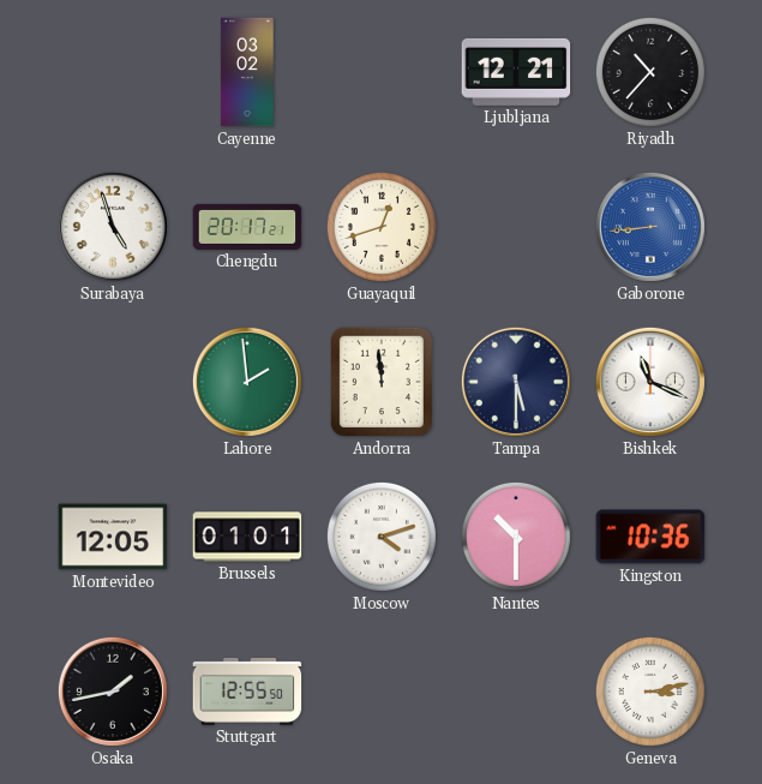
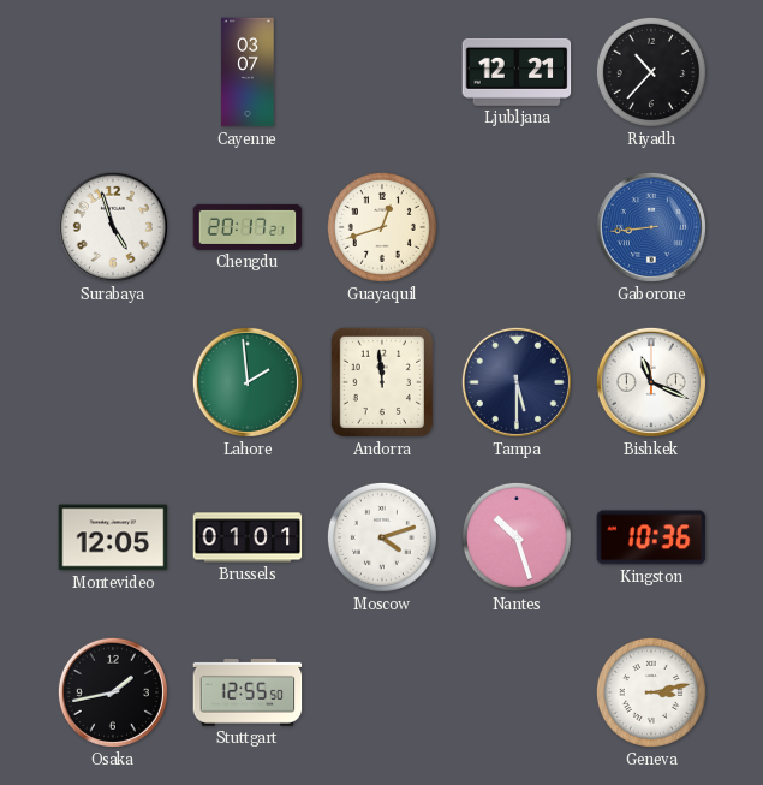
Cayenne: 03:02 -> 03:07 (248, 72)
Nantes: 10:30 -> 10:27 (517, 537)
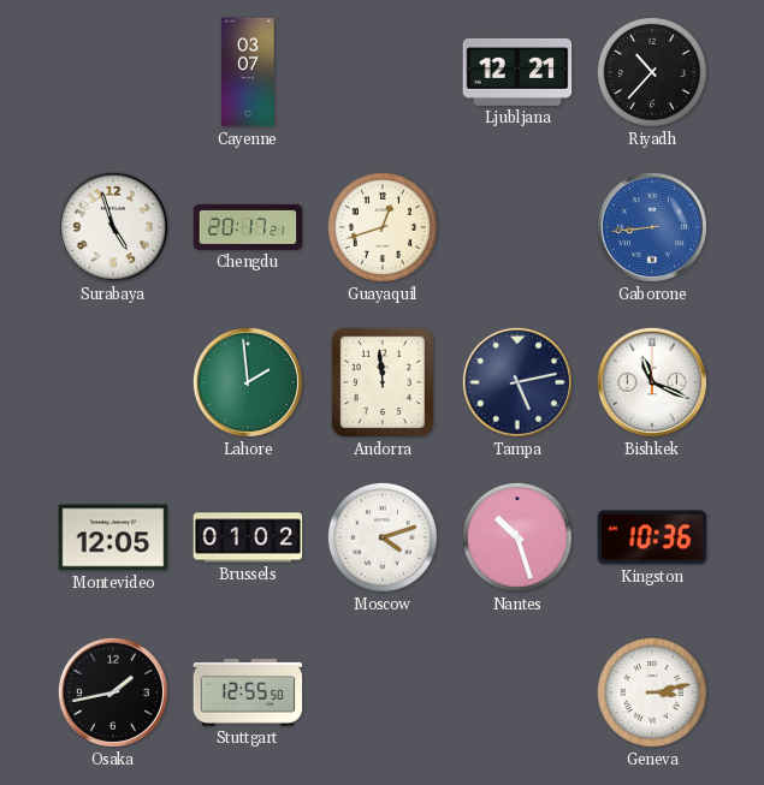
Tampa: 5:30 -> 5:13 (517, 382)
Brussels: 01:01 -> 01:02 (248, 537)
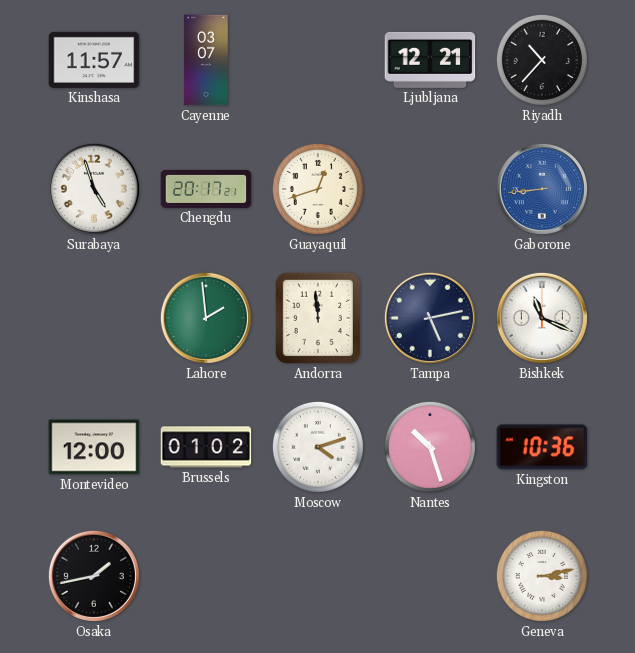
Kinshasa: none -> 11:57 (94, 60)
Montevideo: 12:05 -> 12:00 (94, 447)
Stuttgart: 12:55 -> none (248, 692)
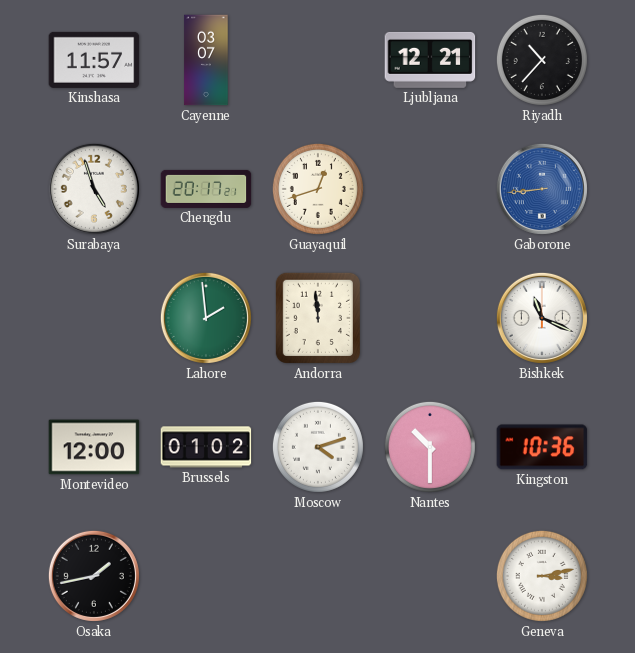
Tampa: 5:13 -> none (430, 318)
Nantes: 10:27 -> 10:30 (430, 447)
